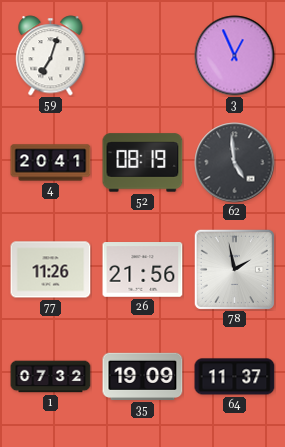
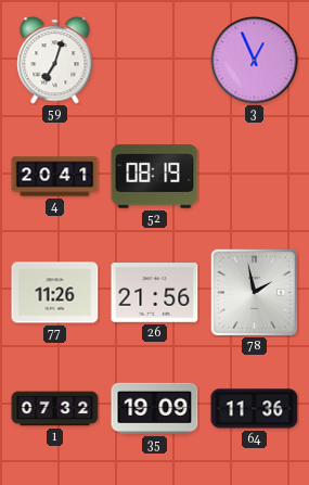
62: 4:59 -> none (235, 163)
64: 11:37 -> 11:36 (255, 409)
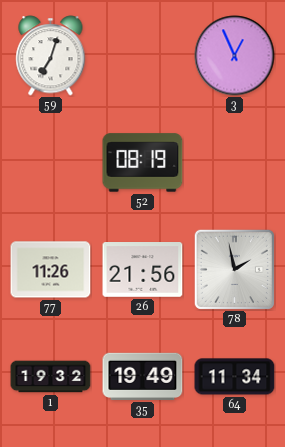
4: 20:41 -> none (55, 177)
1: 07:32 -> 19:32 (51, 377)
35: 19:09 -> 19:49 (143, 376)
64: 11:36 -> 11:34 (235, 377)
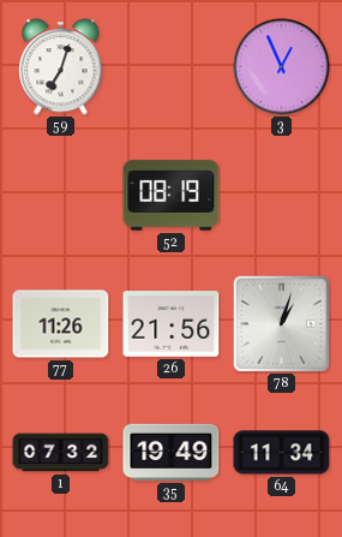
78: 1:58 -> 1:03 (281, 323)
1: 19:32 -> 07:32 (61, 453)
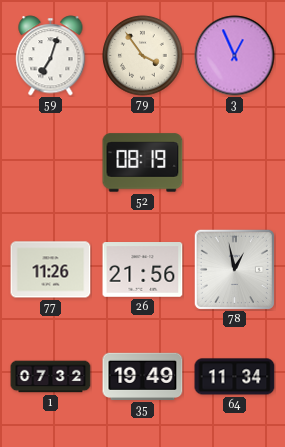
79: none -> 3:54 (143, 56)
78: 1:03 -> 12:58 (234, 269)
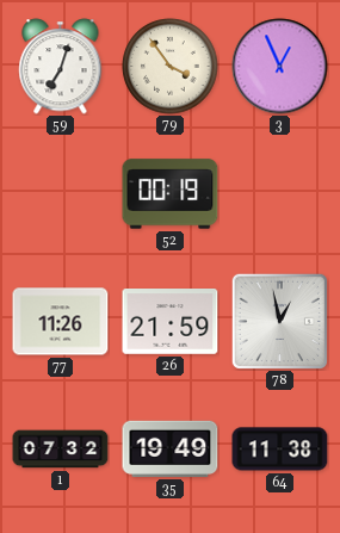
52: 08:19 -> 00:19 (171, 194)
26: 21:56 -> 21:59 (171, 322)
64: 11:34 -> 11:38 (280, 450)
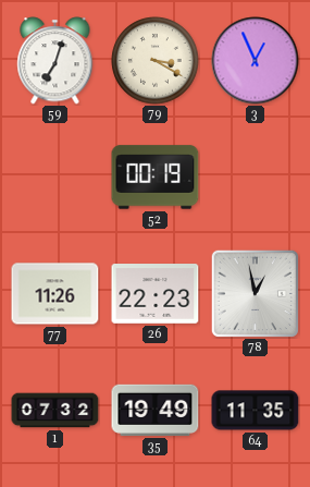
79: 3:54 -> 3:20 (156, 61)
26: 21:59 -> 22:23 (156, 294)
64: 11:38 -> 11:35 (256, 411)
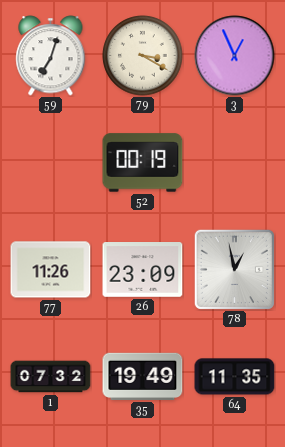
26: 22:23 -> 23:09 (143, 270)
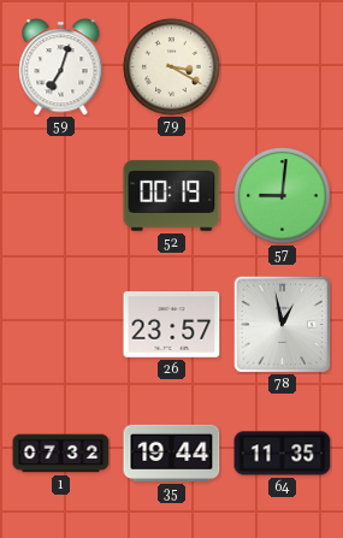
3: 12:56 -> none (235, 56)
57: none -> 9:01 (283, 196)
77: 11:26 -> none (51, 270)
26: 23:09 -> 23:57 (172, 325)
35: 19:49 -> 19:44 (172, 453)
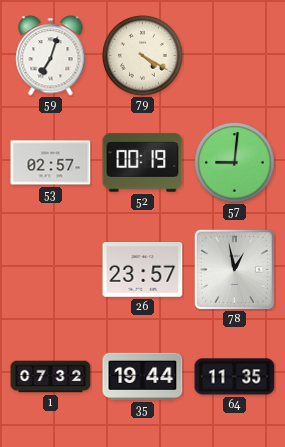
79: 3:20 -> 4:20 (143, 56)
53: none -> 02:57 (51, 163)
